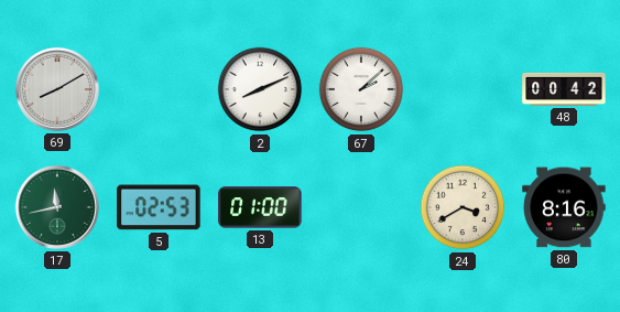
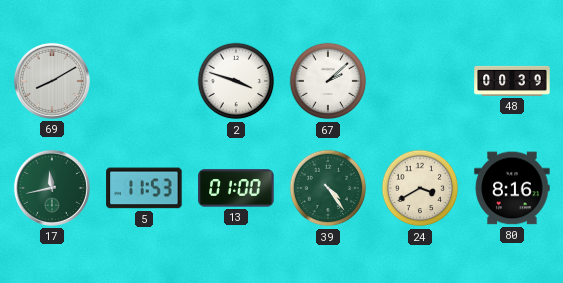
2: 8:11 -> 3:48 (236, 81)
48: 00:42 -> 00:39 (512, 81)
5: 02:53 -> 11:53 (144, 188)
39: none -> 4:24 (328, 188)
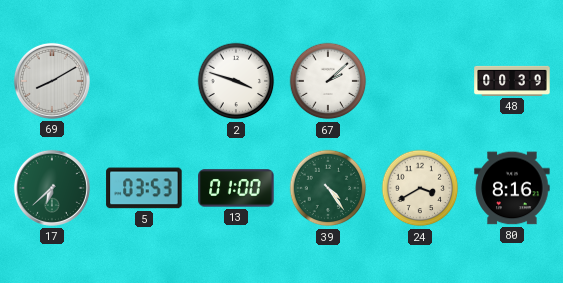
17: 11:43 -> 6:38 (52, 188)
5: 11:53 -> 03:53 (144, 188)
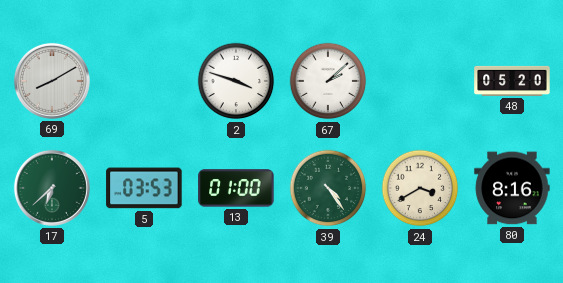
48: 00:39 -> 05:20 (512, 81)
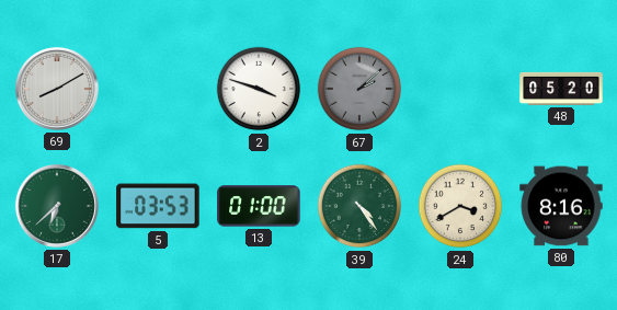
67 dial: white -> grey (359, 89)
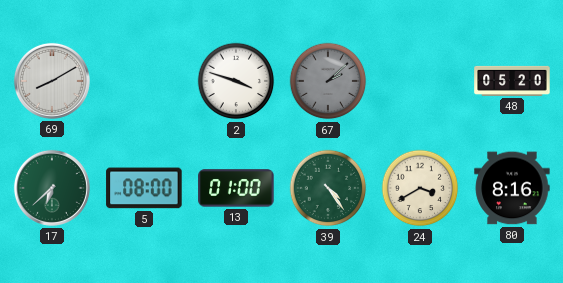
5: 03:53 -> 08:00 (144, 188)
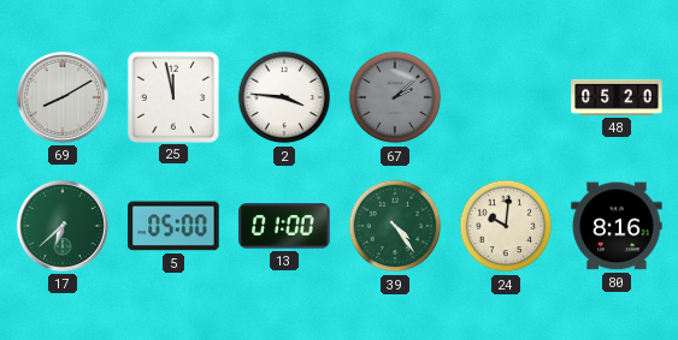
25: none -> 11:58 (172, 96)
2: 3:48 -> 3:46 (284, 97)
5: 08:00 -> 05:00 (173, 226)
24: 3:40 -> 10:01 (506, 226)
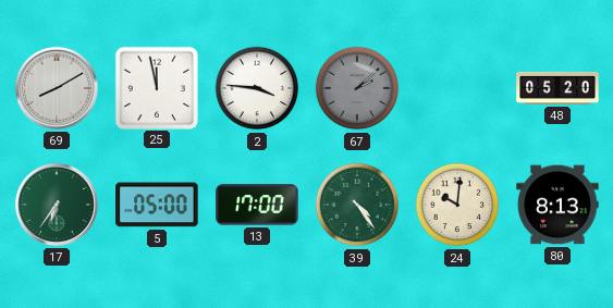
17: 6:38 -> 6:36 (57, 205)
13: 01:00 -> 17:00 (257, 205)
80: 8:16 -> 8:13 (557, 205)
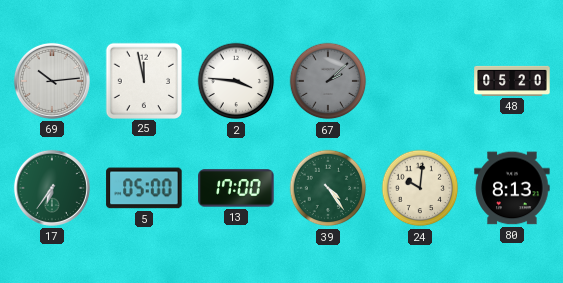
69: 8:10 -> 10:14 (52, 81)
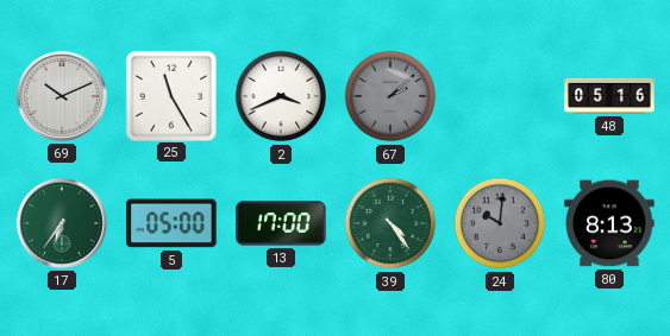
69: 10:14 -> 10:11 (62, 96)
25: 11:58 -> 11:25 (170, 95)
2: 3:46 -> 3:41 (281, 96)
48: 05:20 -> 05:16 (609, 96)
24 dial: cream -> grey (500, 223)
